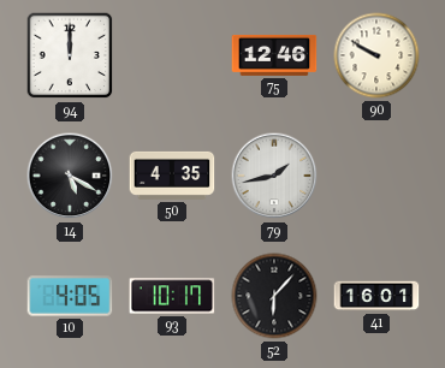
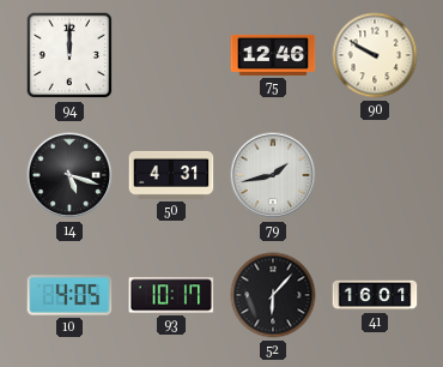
14: 5:20 -> 5:18 (69, 175)
50: 4:35 -> 4:31 (171, 175)
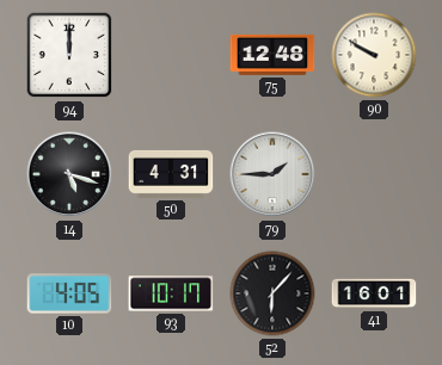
75: 12:46 -> 12:48 (272, 55)
79: 1:43 -> 1:45 (272, 174)
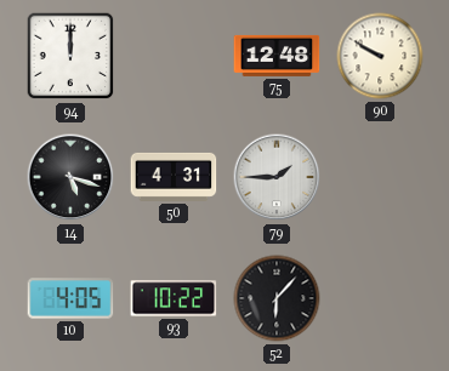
93: 10:17 -> 10:22 (174, 298)
41: 16:01 -> none (374, 293)
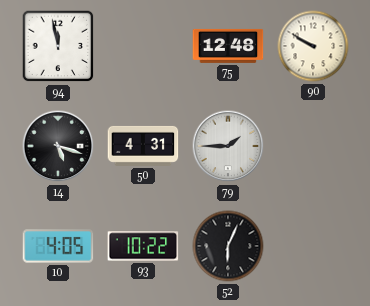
94: 12:00 -> 11:58 (58, 46)
52: 6:07 -> 6:04 (228, 246)
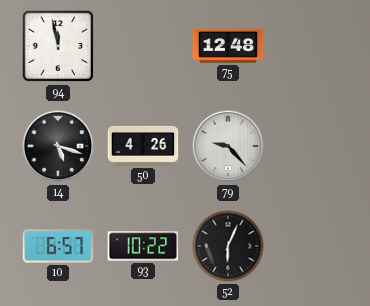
90: 9:50 -> none (313, 46)
50: 4:31 -> 4:26 (143, 146)
79: 1:45 -> 9:23 (228, 146)
10: 4:05 -> 6:57 (58, 246)
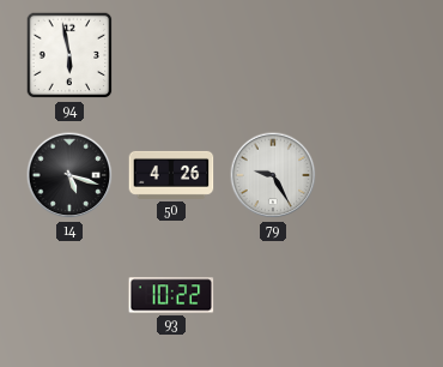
94: 11:58 -> 5:58 (69, 55)
75: 12:48 -> none (228, 46)
79: 9:23 -> 9:25 (273, 175)
10: 6:57 -> none (58, 246)
52: 6:04 -> none (228, 246)
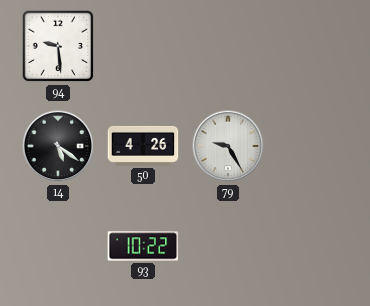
94: 5:58 -> 9:29 (58, 46)
14: 5:18 -> 5:21 (58, 146)
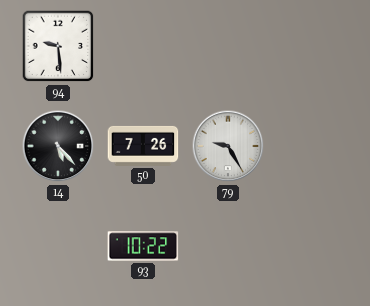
14: 5:21 -> 5:23 (58, 146)
50: 4:26 -> 7:26 (143, 146)
